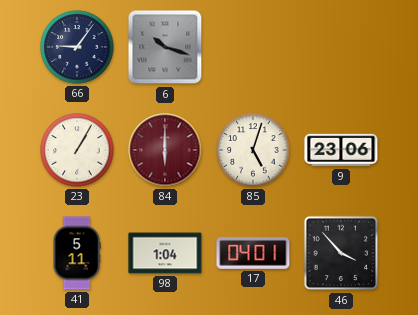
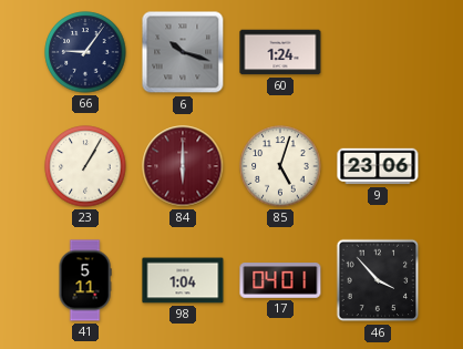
60: none -> 1:24 (280, 52)
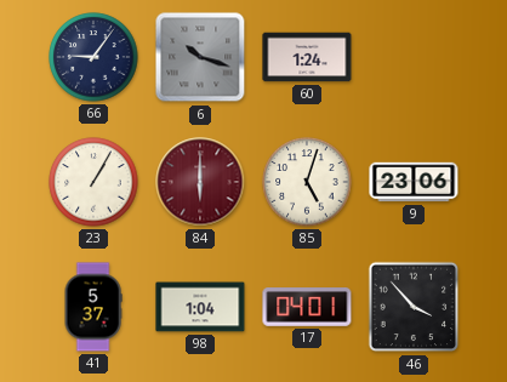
41: 5:11 -> 5:37 (93, 307)
